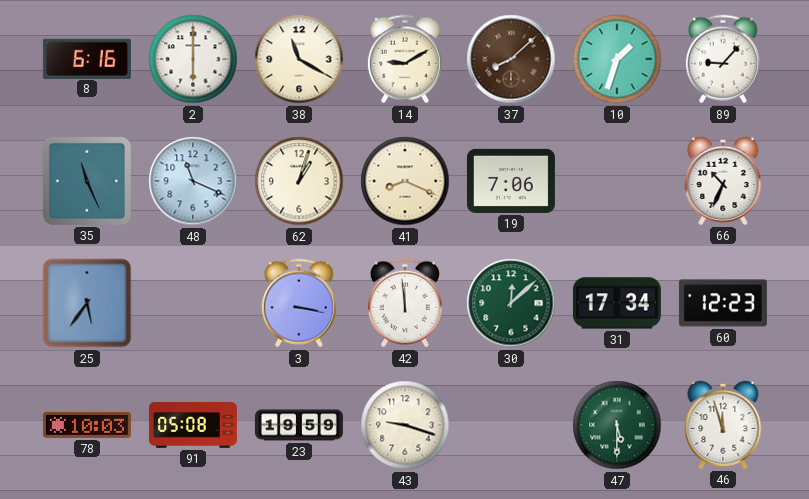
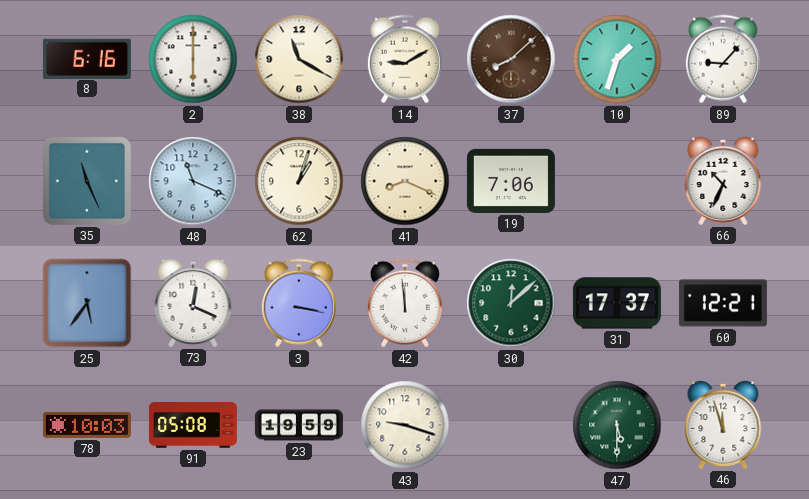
73: none -> 12:19 (193, 303)
31: 17:34 -> 17:37 (617, 303)
60: 12:23 -> 12:21 (723, 303)
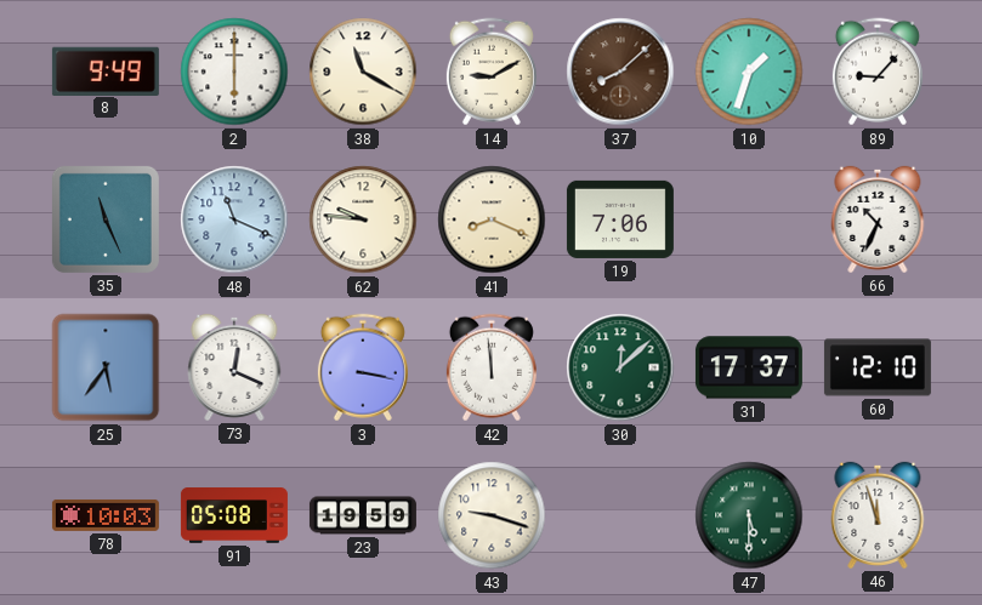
8: 6:16 -> 9:49 (106, 70)
62: 1:03 -> 9:46 (363, 219)
60: 12:21 -> 12:10 (878, 367)
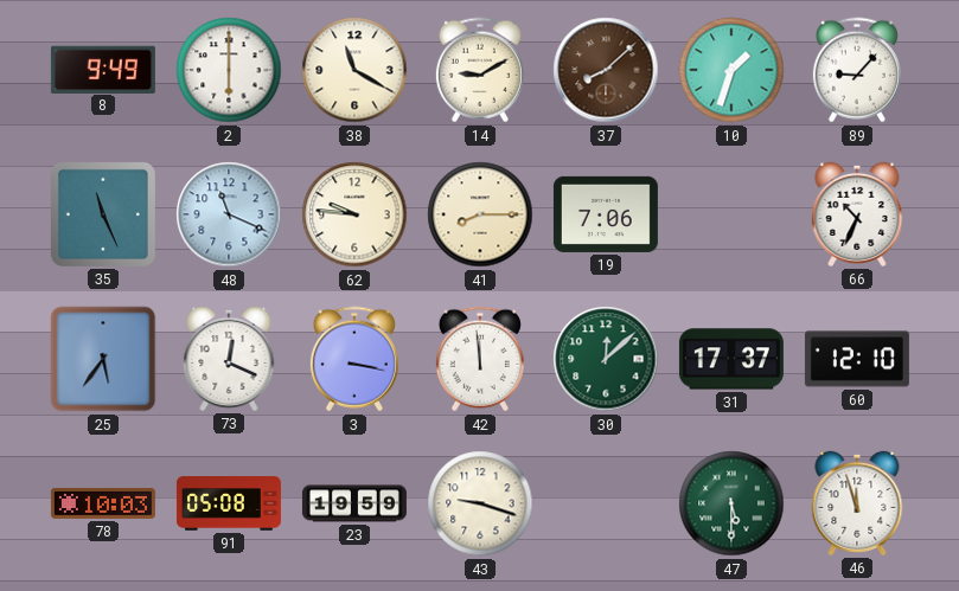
41: 8:19 -> 8:15 (480, 214)
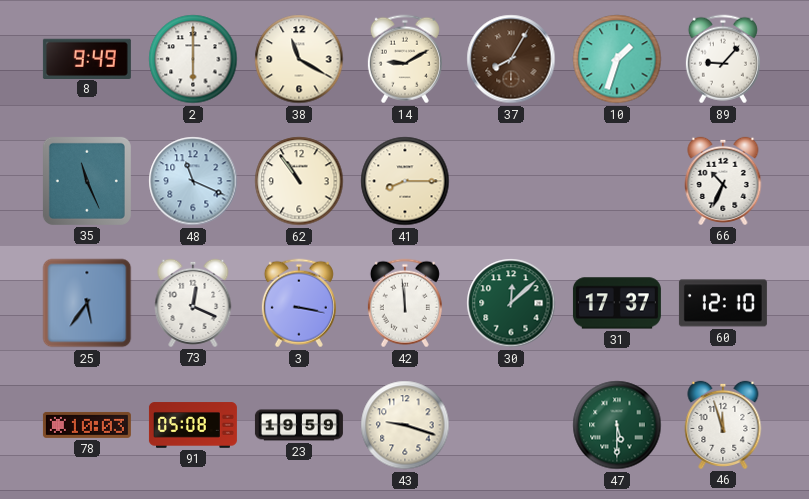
37: 8:08 -> 8:05 (511, 59)
62: 9:46 -> 10:54 (299, 181)
19: 7:06 -> none (606, 214)
